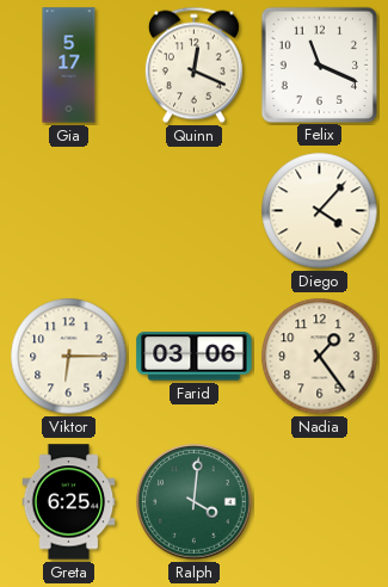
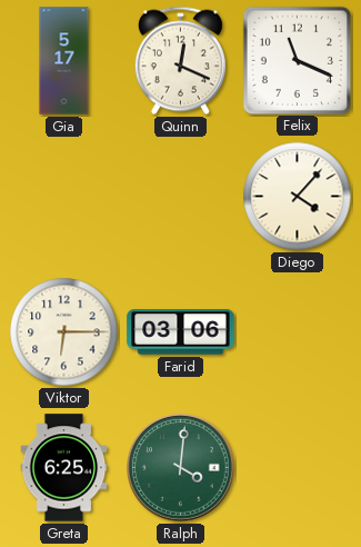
Nadia: 1:24 -> none (320, 357)
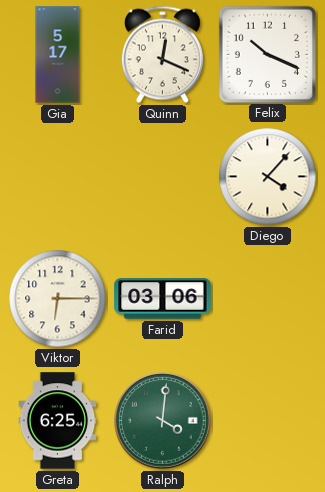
Felix: 11:19 -> 10:19 (267, 54)
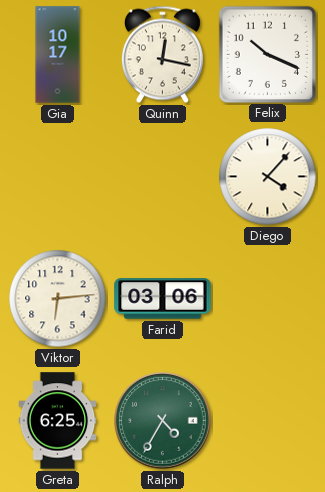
Gia: 5:17 -> 10:17 (58, 55)
Quinn: 12:19 -> 12:17 (162, 55)
Viktor: 6:15 -> 6:14 (58, 299)
Ralph: 4:01 -> 4:35 (163, 421)
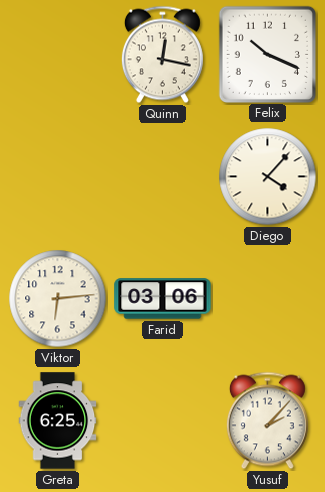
Gia: 10:17 -> none (58, 55)
Ralph: 4:35 -> none (163, 421)
Yusuf: none -> 2:07 (267, 421)
